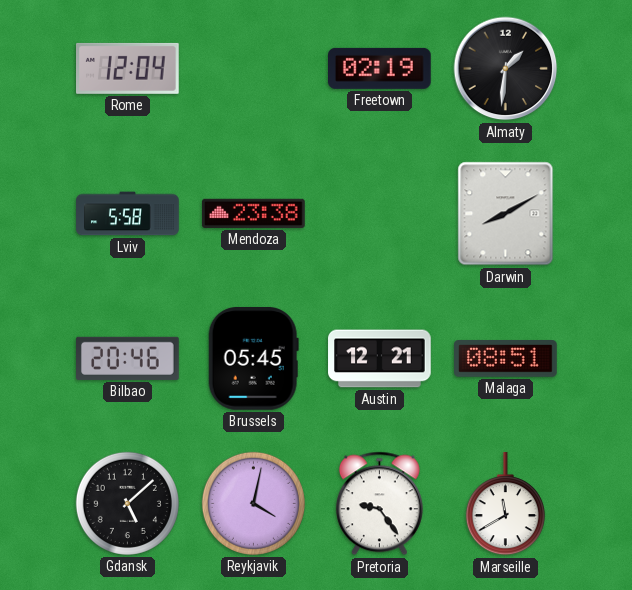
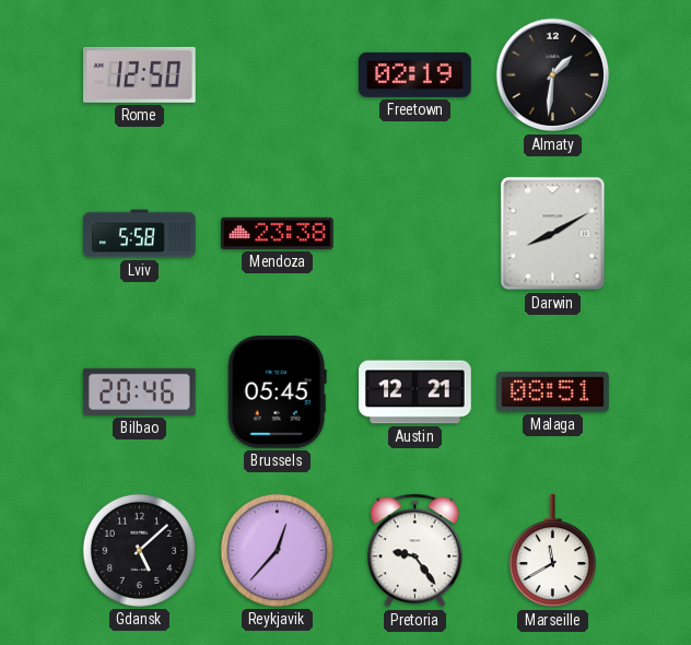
Rome: 12:04 -> 12:50 (140, 74)
Reykjavik: 4:02 -> 12:37 (277, 550)
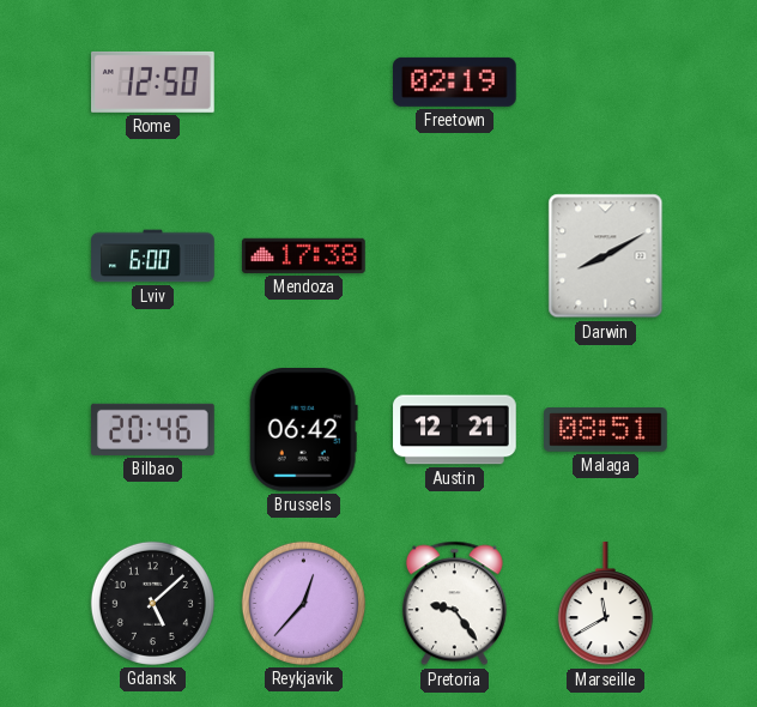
Almaty: 1:31 -> none (553, 75)
Lviv: 5:58 -> 6:00 (153, 256)
Mendoza: 23:38 -> 17:38 (304, 255)
Brussels: 05:45 -> 06:42 (303, 430)
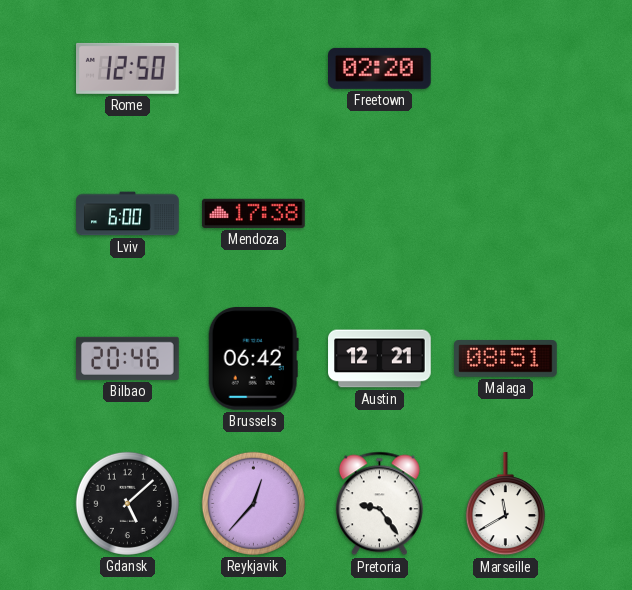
Freetown: 02:19 -> 02:20 (380, 68)
Darwin: 8:10 -> none (606, 256)
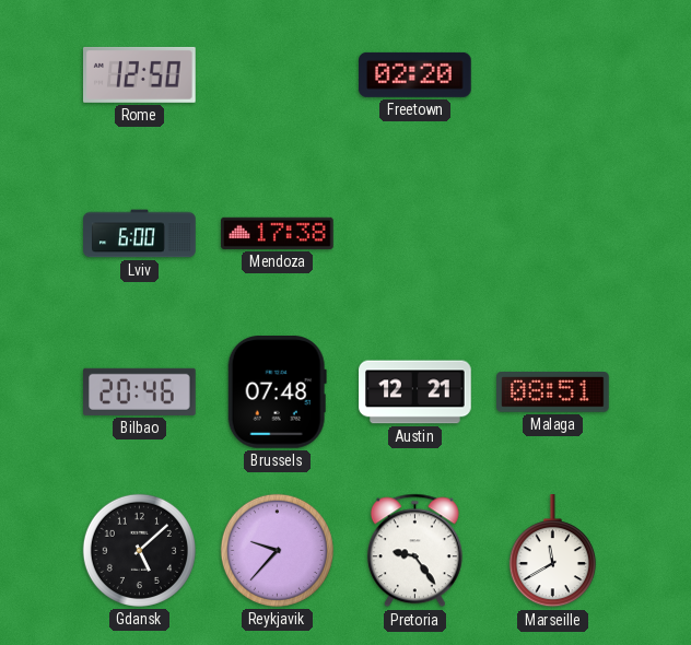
Brussels: 06:42 -> 07:48 (277, 392)
Reykjavik: 12:37 -> 9:37 (277, 550)
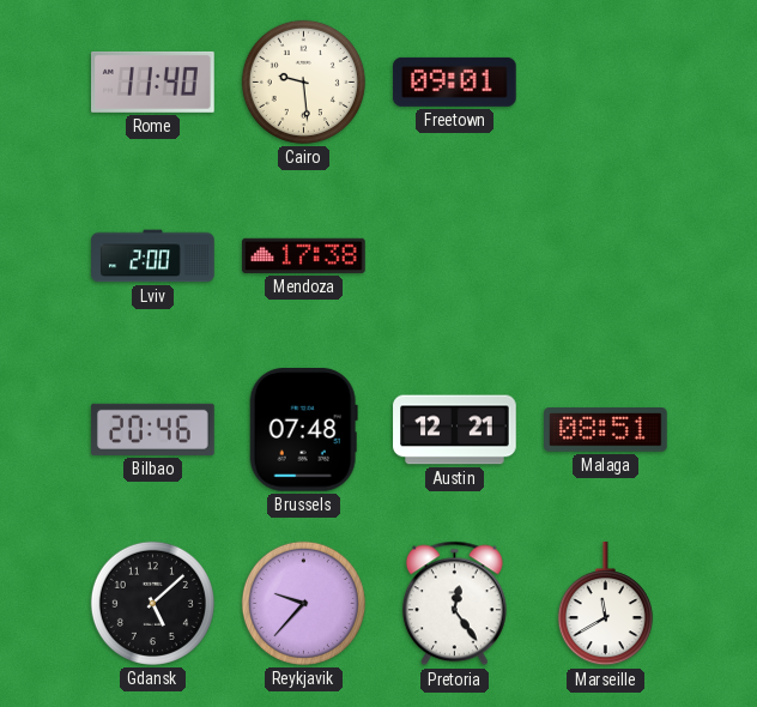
Rome: 12:50 -> 11:40 (153, 81)
Cairo: none -> 9:29 (303, 81)
Freetown: 02:20 -> 09:01 (455, 81)
Lviv: 6:00 -> 2:00 (153, 256)
Pretoria: 9:24 -> 12:24 (454, 604)
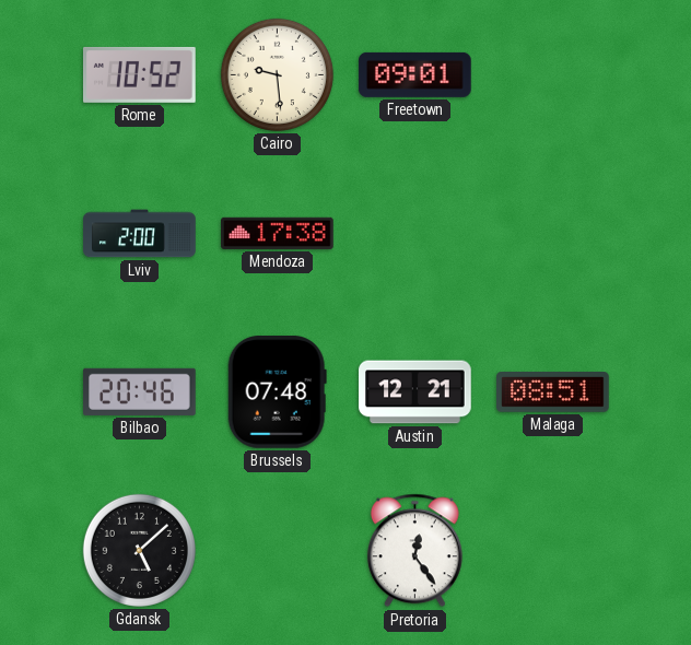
Rome: 11:40 -> 10:52 (140, 74)
Reykjavik: 9:37 -> none (303, 603)
Marseille: 11:40 -> none (605, 604)
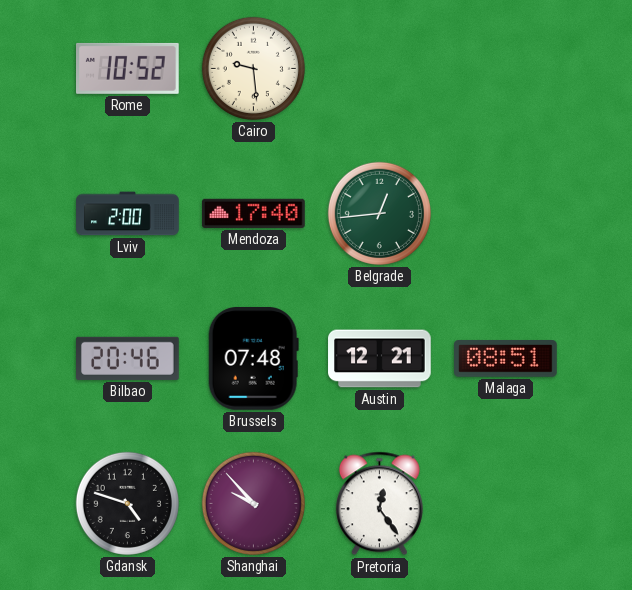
Freetown: 09:01 -> none (415, 74)
Mendoza: 17:38 -> 17:40 (254, 213)
Belgrade: none -> 12:44 (379, 213)
Gdansk: 5:08 -> 4:48 (127, 503)
Shanghai: none -> 9:53 (253, 503)
